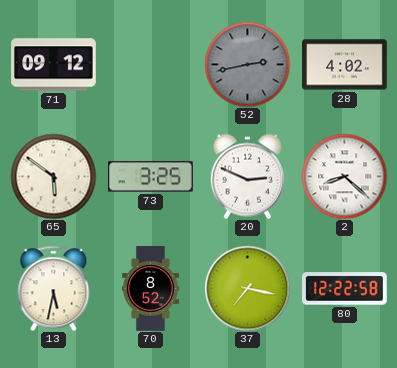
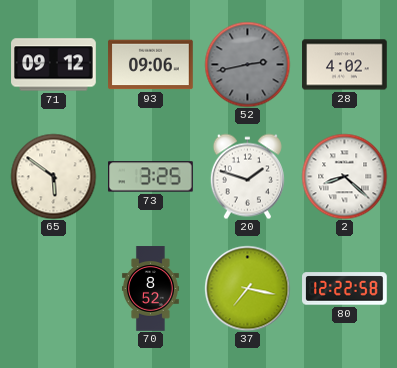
93: none -> 09:06 (151, 65)
20: 2:49 -> 1:48 (247, 176)
13: 5:32 -> none (54, 288)
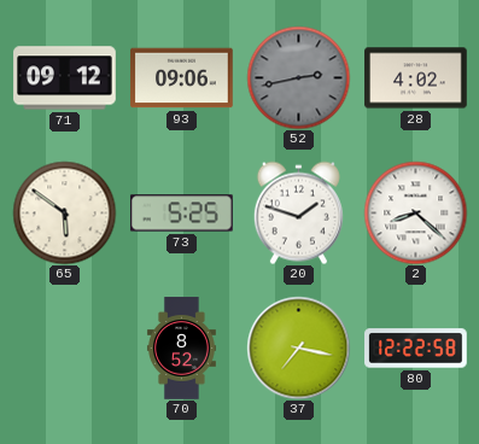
73: 3:25 -> 5:25 (182, 214)
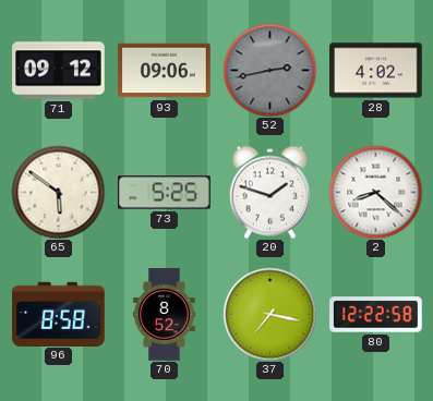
96: none -> 8:58 (59, 314)
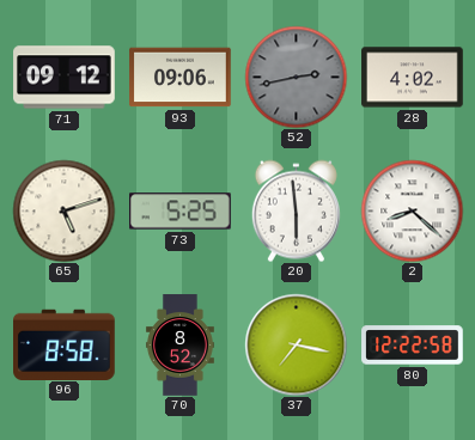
65: 5:51 -> 5:12 (63, 210)
20: 1:48 -> 5:59 (296, 210)
